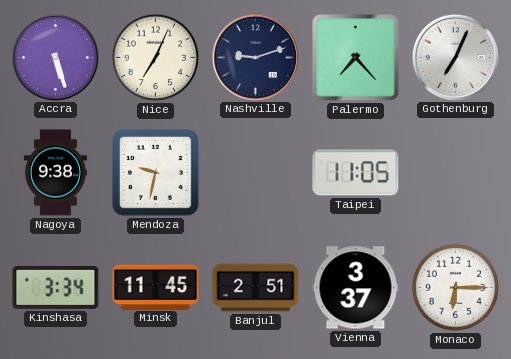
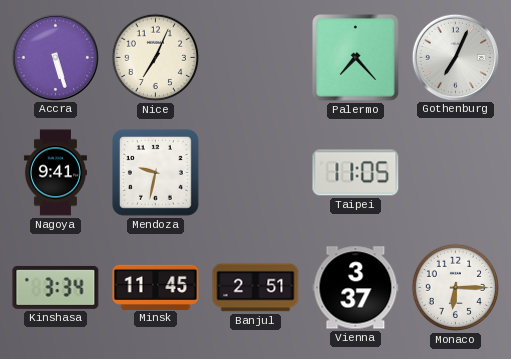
Nashville: 9:12 -> none (255, 57)
Nagoya: 9:38 -> 9:41 (55, 173)
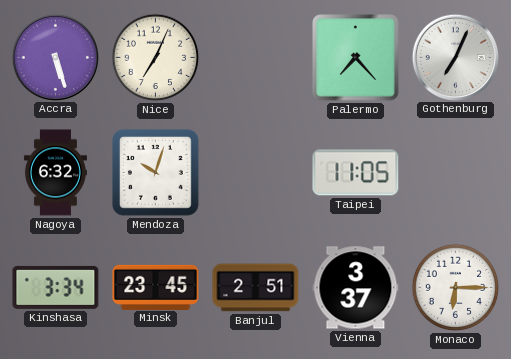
Nagoya: 9:41 -> 6:32 (55, 173)
Mendoza: 9:32 -> 10:03 (155, 172)
Minsk: 11:45 -> 23:45 (156, 287)
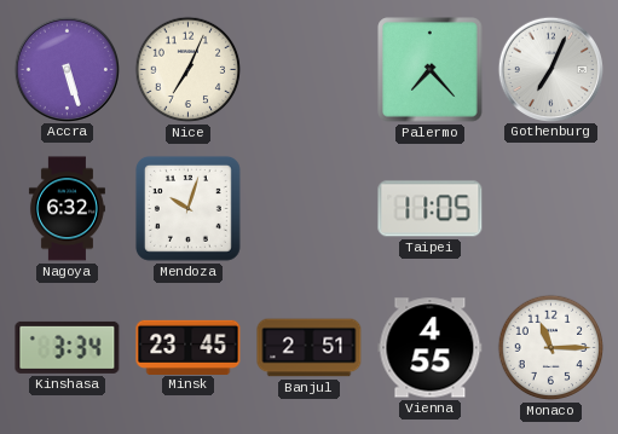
Vienna: 3:37 -> 4:55 (431, 348)
Monaco: 6:15 -> 11:15 (551, 348)
